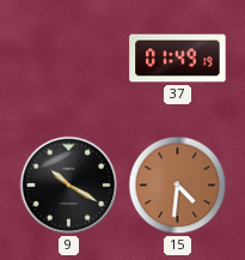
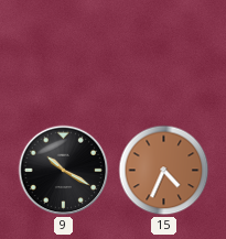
37: 01:49 -> none (178, 59)
15: 4:31 -> 4:34 (164, 171)
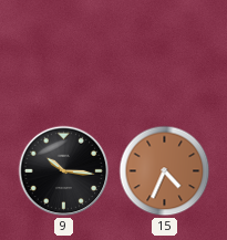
9: 10:20 -> 10:16 (64, 171)
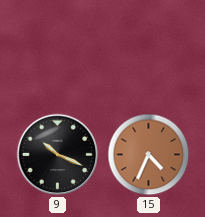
9: 10:16 -> 10:19 (58, 155)
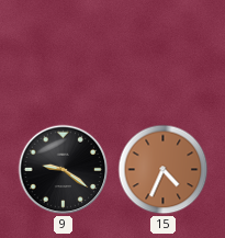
9: 10:19 -> 9:21 (64, 170)
